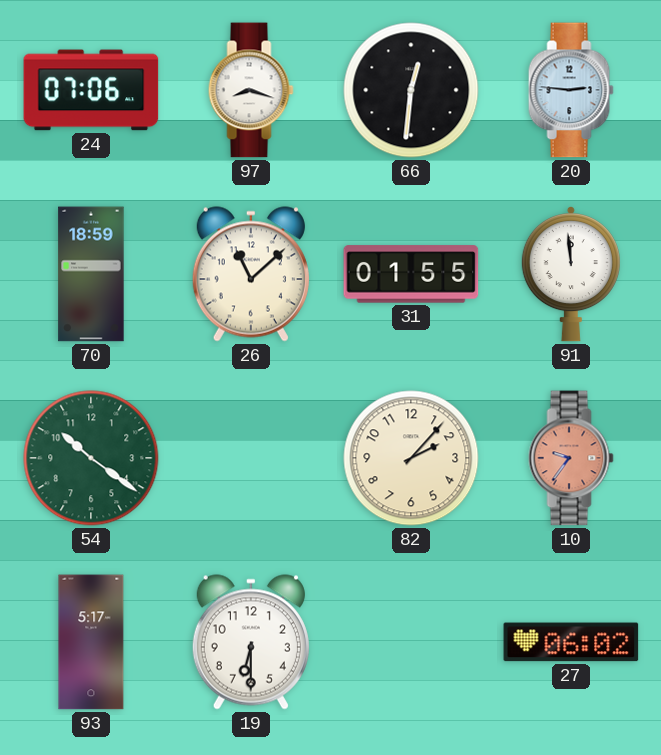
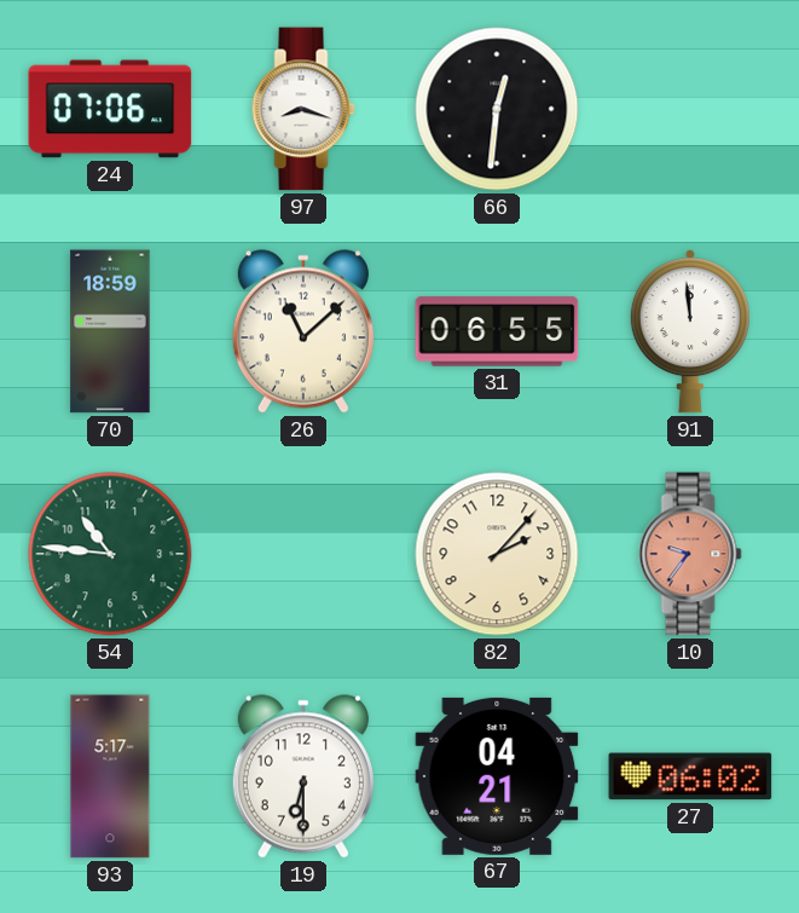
20: 2:46 -> none (571, 90)
31: 01:55 -> 06:55 (497, 331)
54: 10:21 -> 10:46 (110, 554)
67: none -> 04:21 (497, 776)
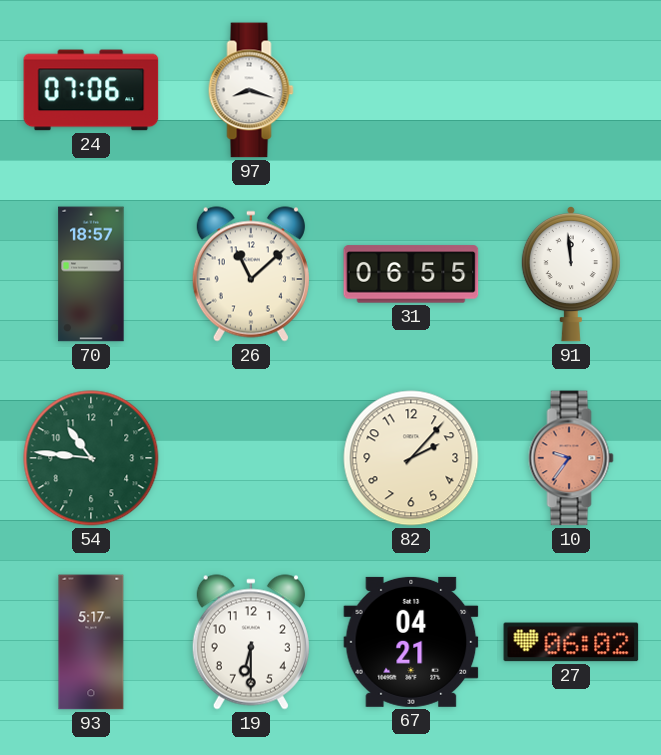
66: 12:31 -> none (497, 109)
70: 18:59 -> 18:57 (91, 274)
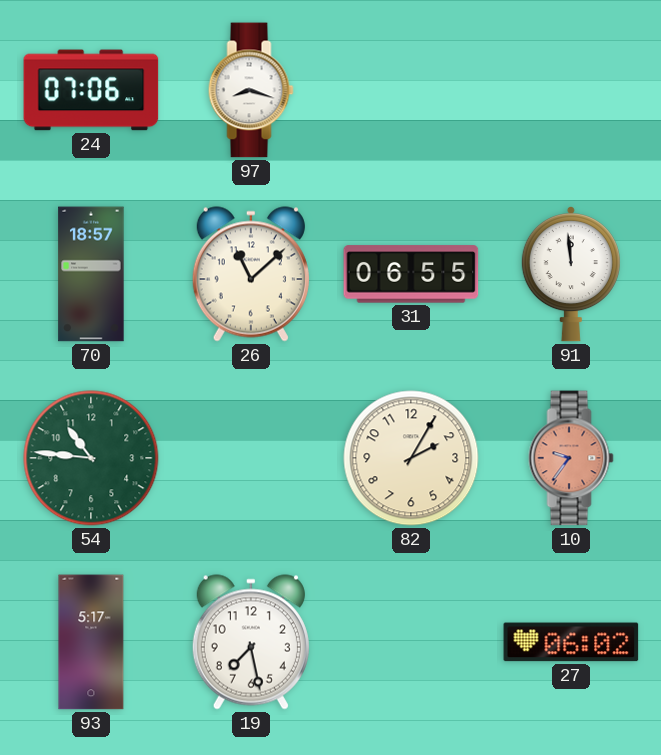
82: 2:07 -> 2:05 (411, 458)
19: 6:30 -> 7:28 (251, 642)
67: 04:21 -> none (411, 642)
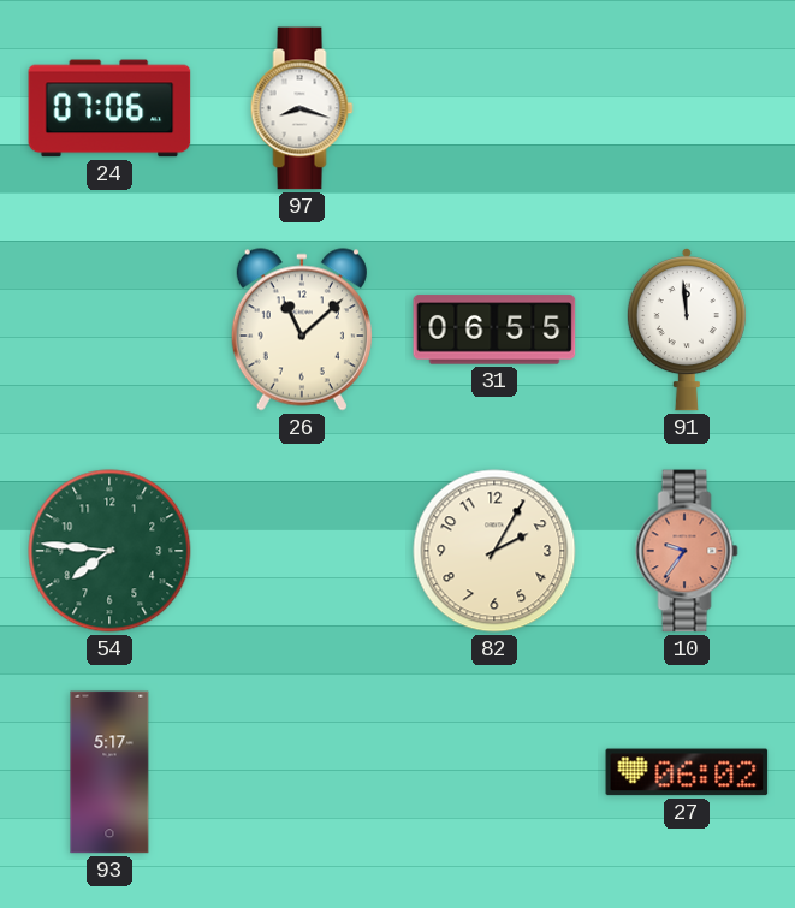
70: 18:57 -> none (91, 274)
54: 10:46 -> 7:46 (109, 551)
19: 7:28 -> none (251, 642)
